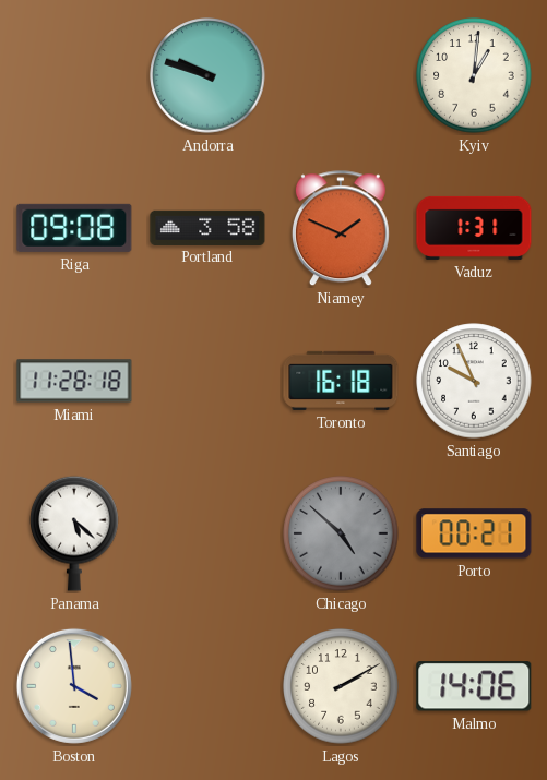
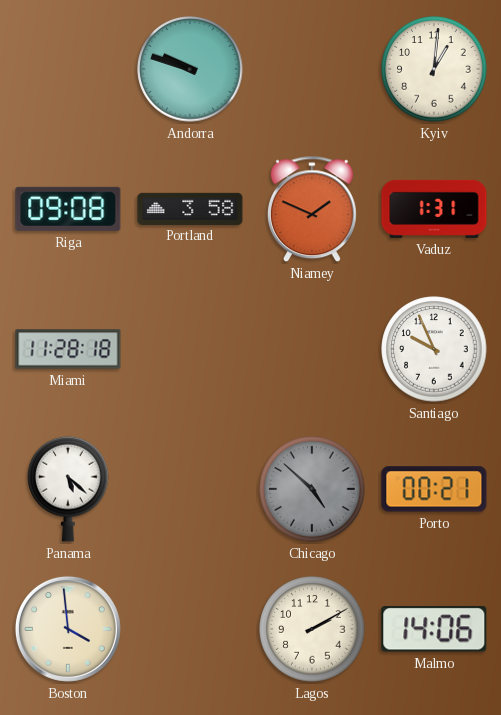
Toronto: 16:18 -> none (341, 381)
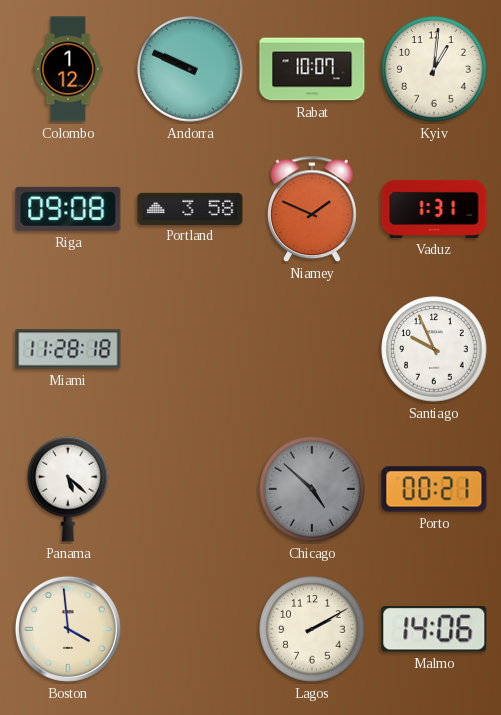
Colombo: none -> 1:12 (68, 69)
Andorra: 9:48 -> 9:49 (190, 69)
Rabat: none -> 10:07 (312, 69)
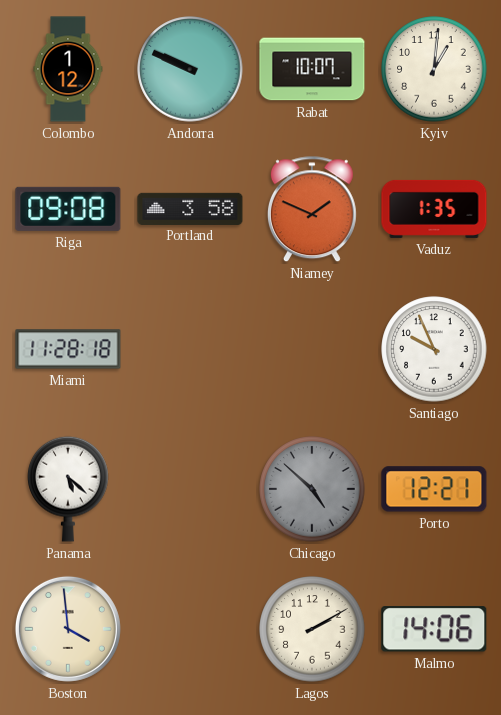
Vaduz: 1:31 -> 1:35 (434, 209)
Porto: 00:21 -> 12:21 (434, 489)
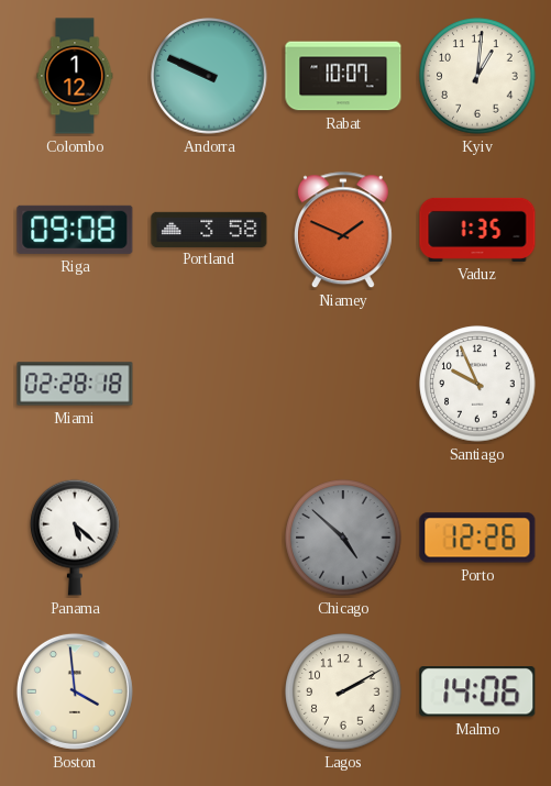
Miami: 11:28 -> 02:28 (75, 384)
Porto: 12:21 -> 12:26 (477, 538)
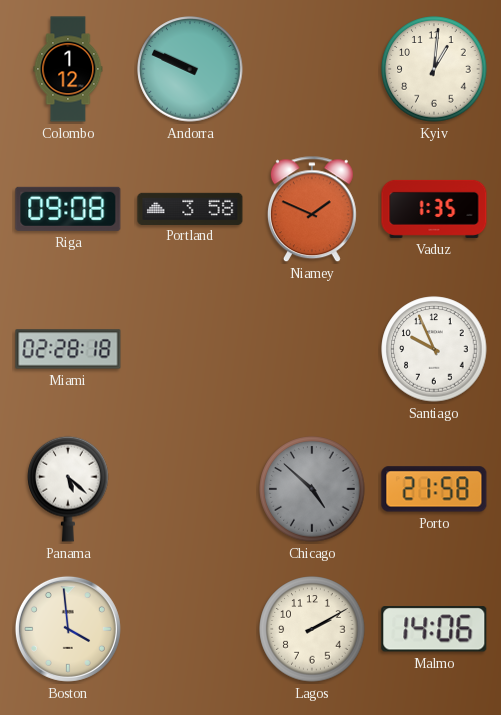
Rabat: 10:07 -> none (343, 76)
Porto: 12:26 -> 21:58 (434, 489)
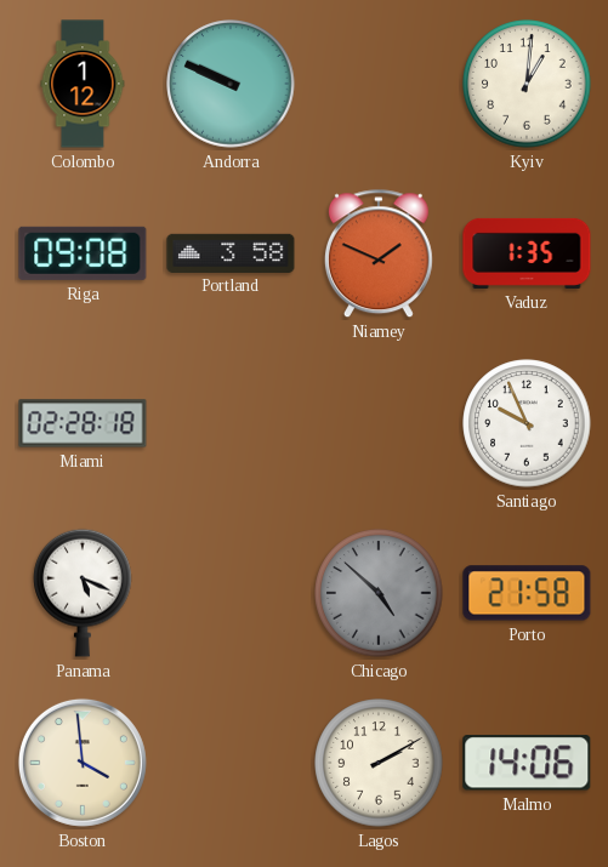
Panama: 5:22 -> 5:19 (83, 593)
